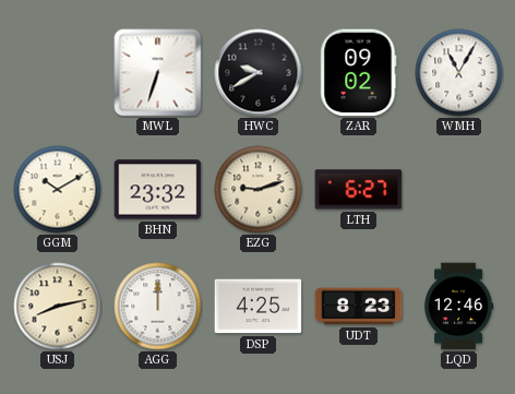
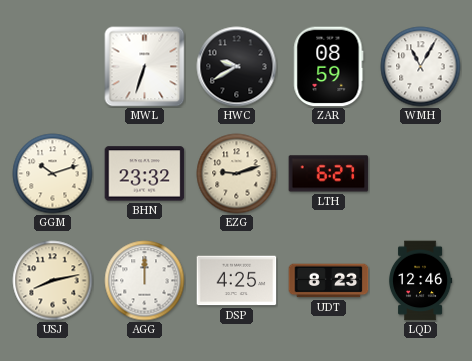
ZAR: 09:02 -> 08:59 (329, 67)
GGM: 10:10 -> 10:12 (53, 174)
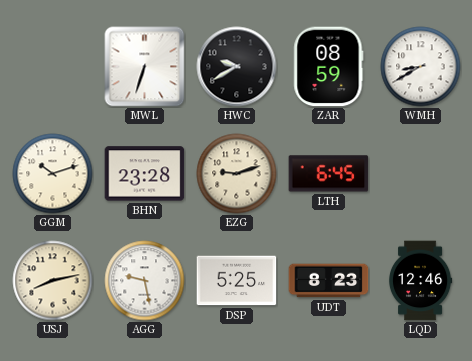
WMH: 11:05 -> 8:40 (421, 67)
BHN: 23:32 -> 23:28 (145, 174)
LTH: 6:27 -> 6:45 (329, 174)
AGG: 12:00 -> 9:28 (145, 281)
DSP: 4:25 -> 5:25 (237, 281)
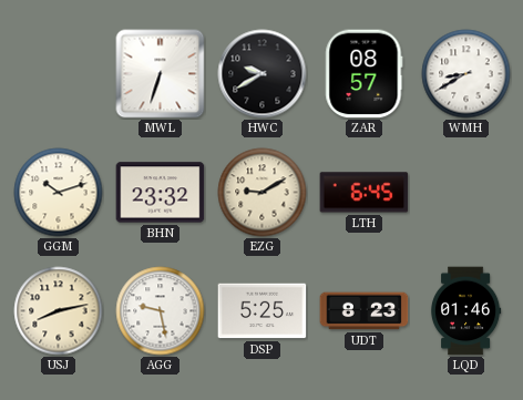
ZAR: 08:59 -> 08:57 (365, 74)
BHN: 23:28 -> 23:32 (161, 193)
EZG: 9:12 -> 9:10 (263, 193)
LQD: 12:46 -> 01:46 (465, 311)
